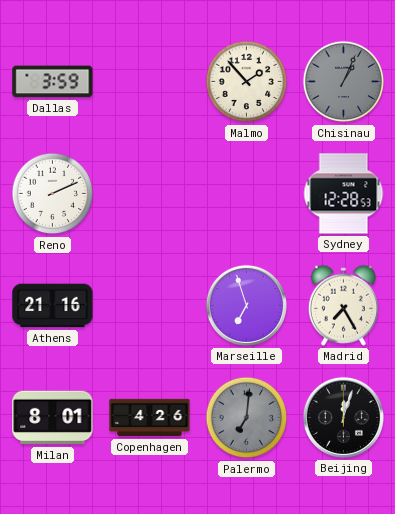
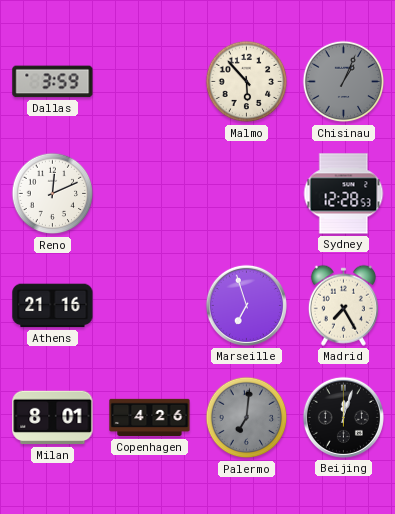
Malmo: 1:53 -> 5:53 (247, 82)
Reno: 2:11 -> 12:11 (53, 194)
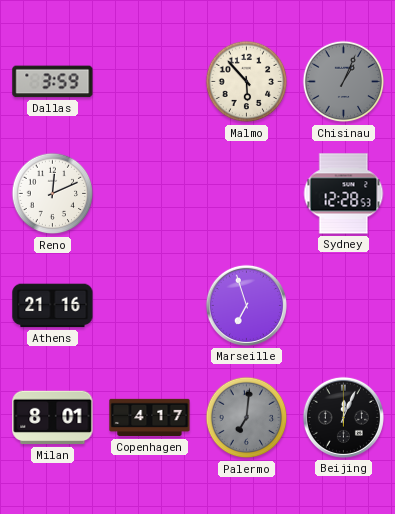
Madrid: 7:25 -> none (343, 305)
Copenhagen: 4:26 -> 4:17 (150, 418)
Beijing: 12:03 -> 12:04 (343, 417)
